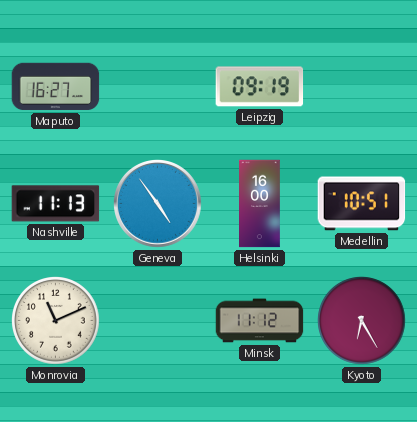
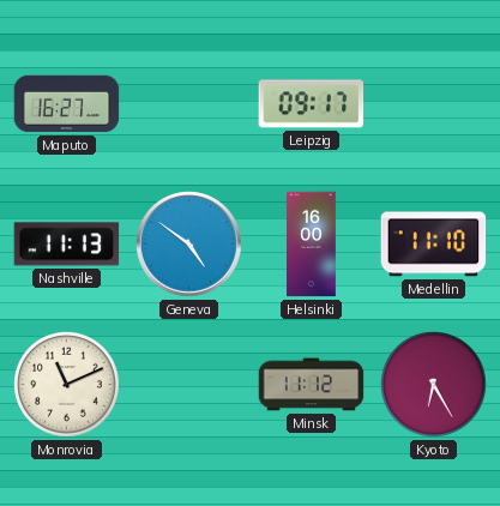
Leipzig: 09:19 -> 09:17 (312, 104)
Geneva: 4:54 -> 4:51 (189, 245)
Medellin: 10:51 -> 11:10 (434, 245)
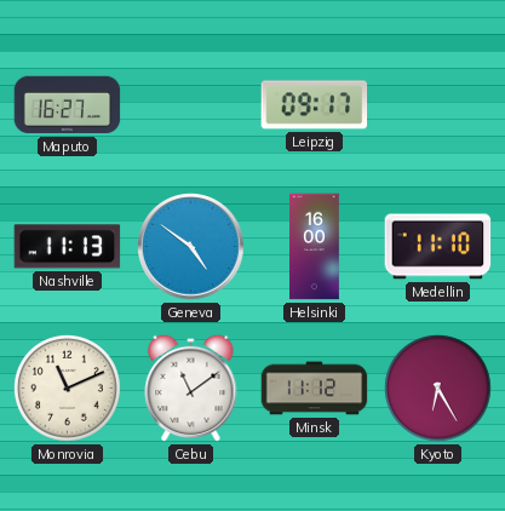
Cebu: none -> 11:09 (191, 387)
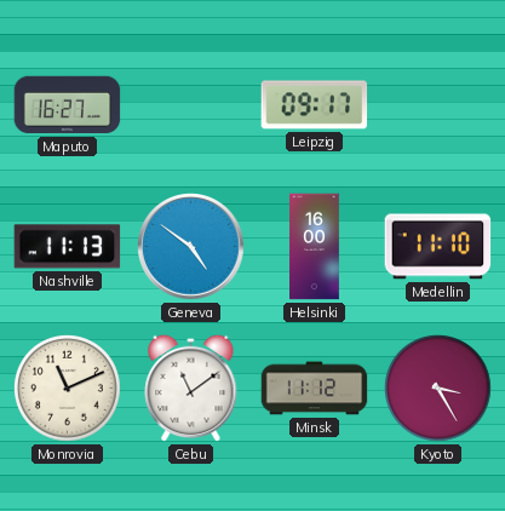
Kyoto: 6:25 -> 3:25 (438, 389)
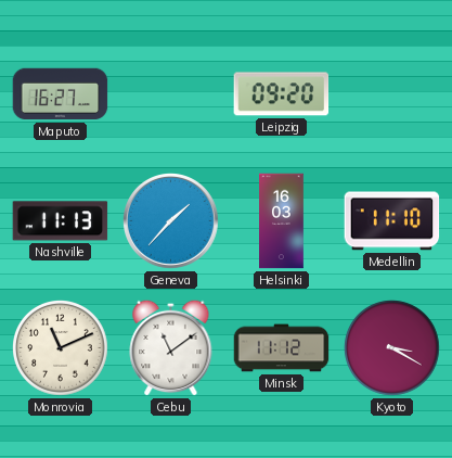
Leipzig: 09:17 -> 09:20 (282, 94)
Geneva: 4:51 -> 1:37 (171, 221)
Helsinki: 16:00 -> 16:03 (282, 221)
Kyoto: 3:25 -> 3:20 (392, 348)
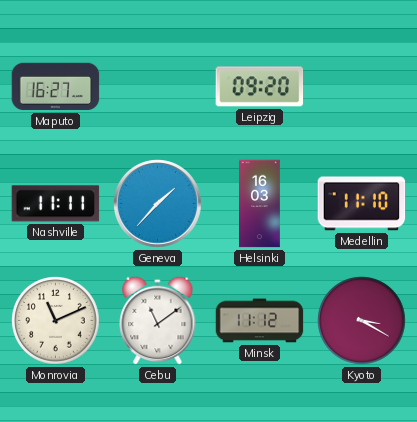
Nashville: 11:13 -> 11:11 (56, 204)
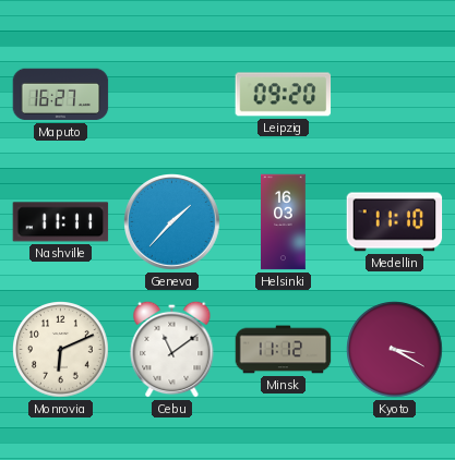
Monrovia: 11:11 -> 6:11 (61, 350)
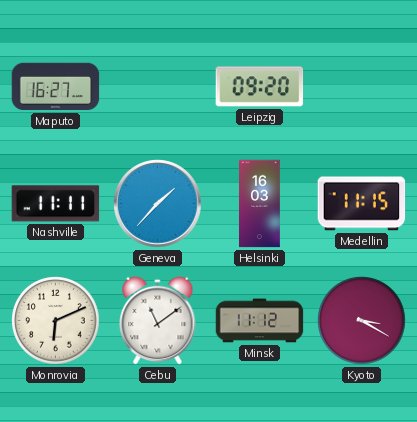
Medellin: 11:10 -> 11:15 (362, 204)
